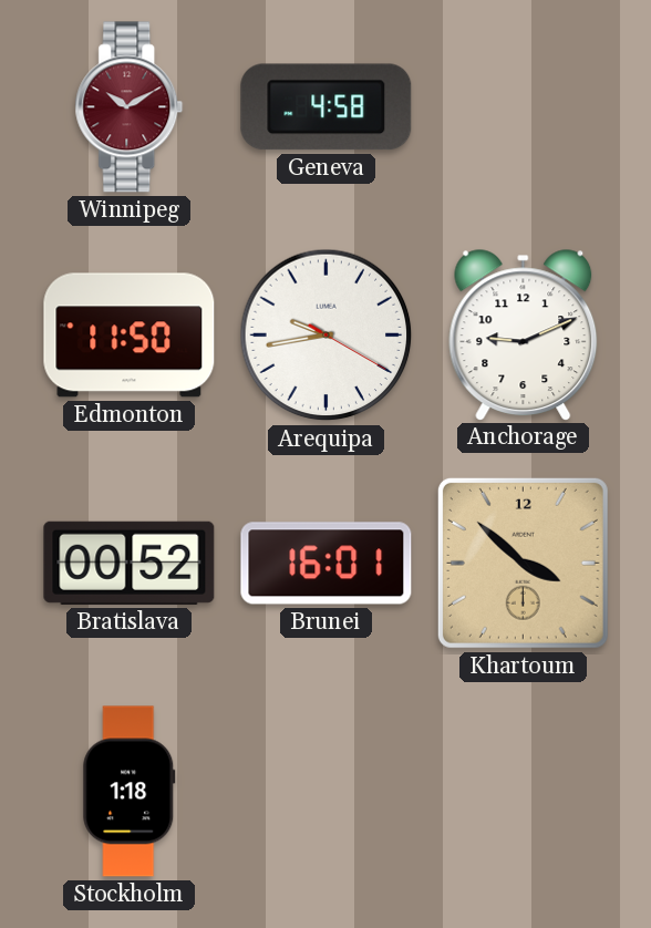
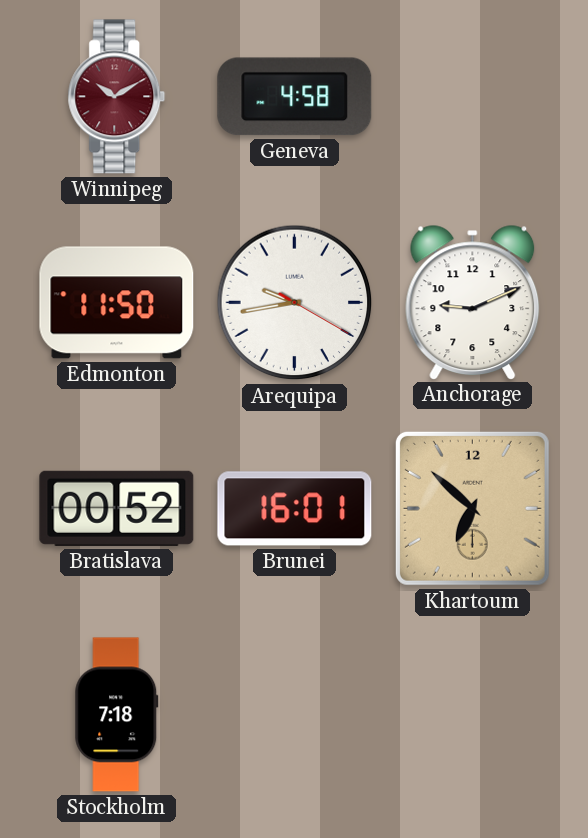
Khartoum: 3:52 -> 6:52 (472, 508)
Stockholm: 1:18 -> 7:18 (117, 715)
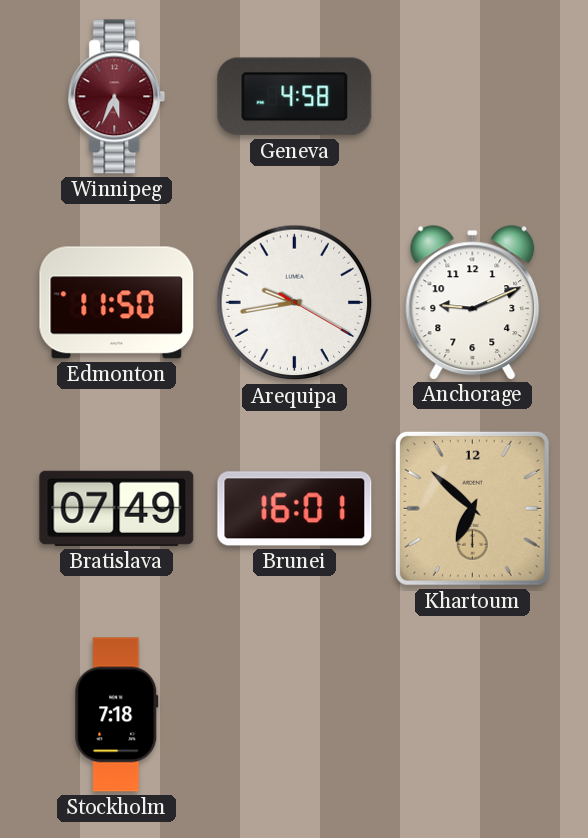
Winnipeg: 10:10 -> 5:34 (117, 97)
Bratislava: 00:52 -> 07:49 (117, 508)
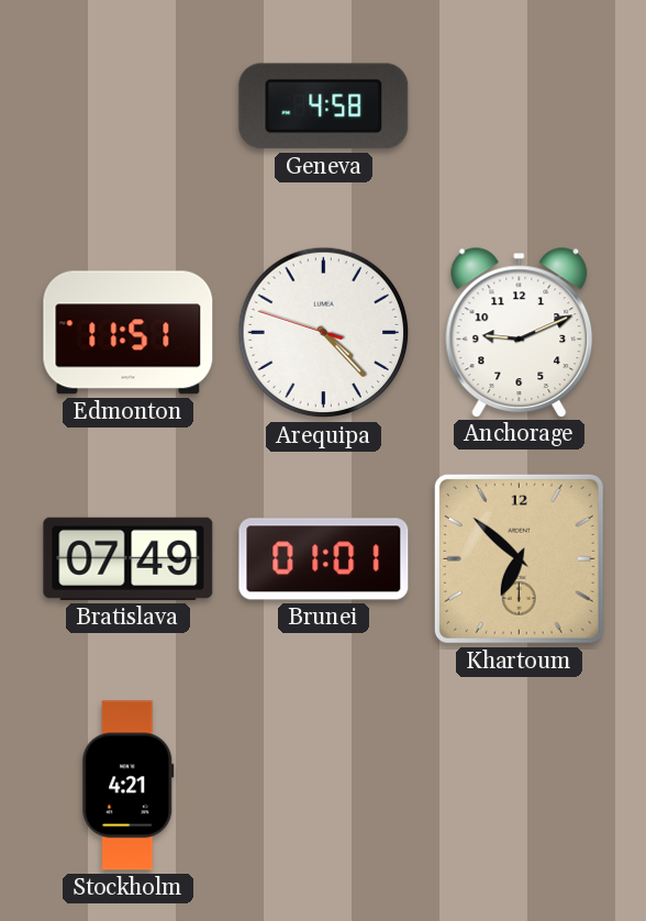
Winnipeg: 5:34 -> none (117, 97)
Edmonton: 11:50 -> 11:51 (129, 333)
Arequipa: 9:43 -> 4:22 (324, 333)
Brunei: 16:01 -> 01:01 (324, 559)
Stockholm: 7:18 -> 4:21 (129, 786)
